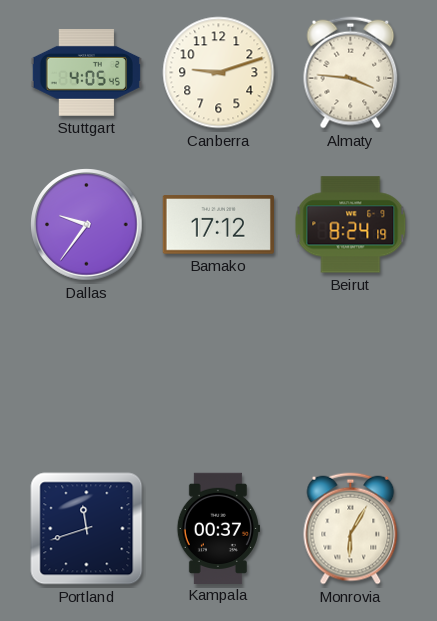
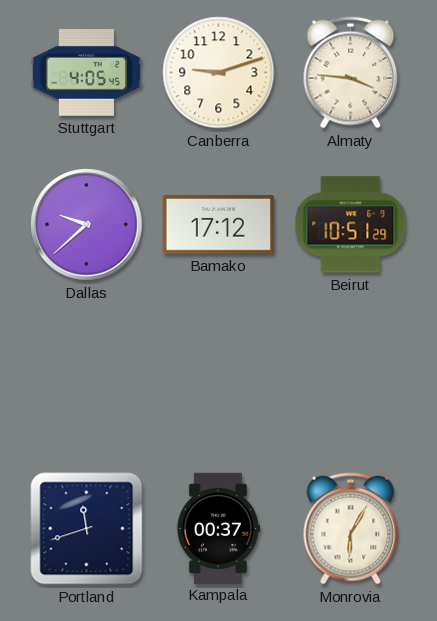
Dallas: 9:36 -> 9:38 (87, 225)
Beirut: 8:24 -> 10:51 (351, 225)
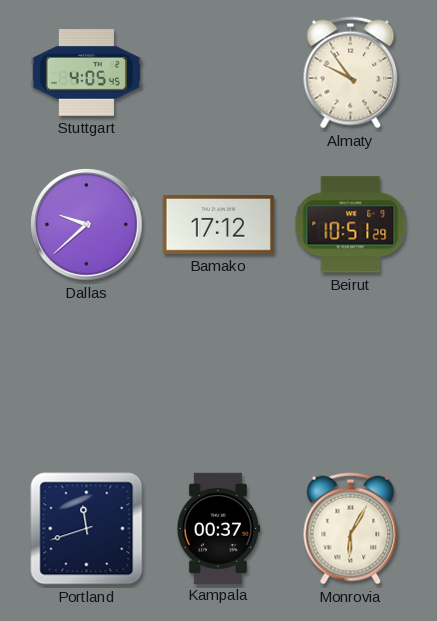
Canberra: 9:12 -> none (219, 73)
Almaty: 3:46 -> 9:54 (351, 73)
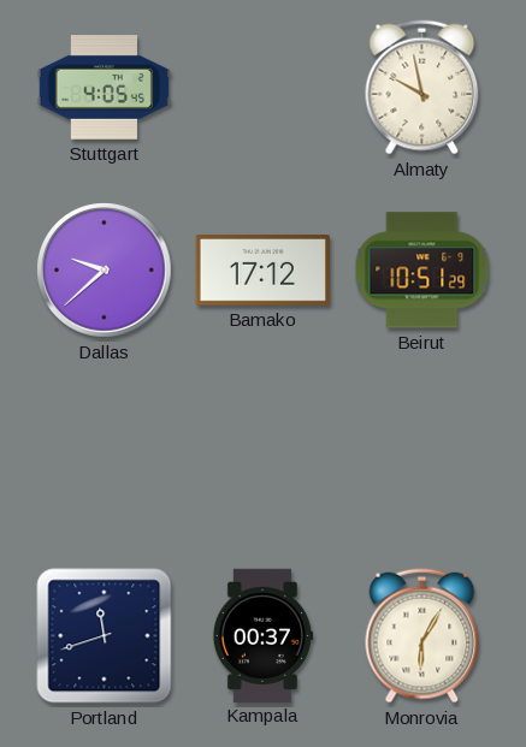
Almaty: 9:54 -> 9:58 (422, 88)
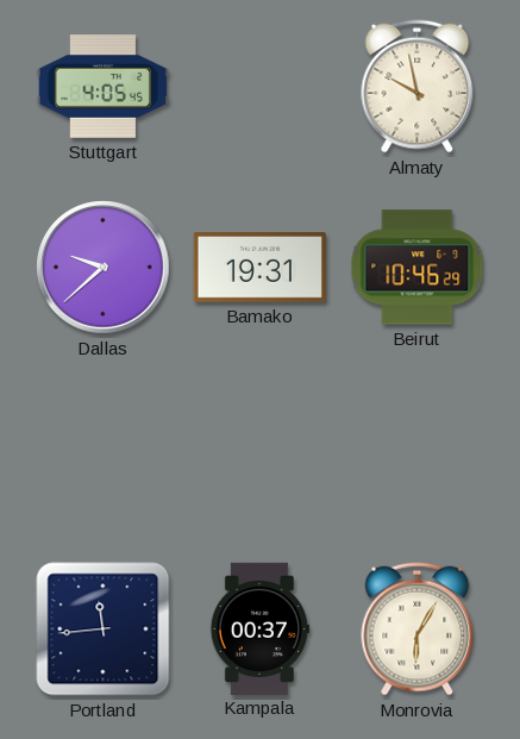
Bamako: 17:12 -> 19:31 (259, 268)
Beirut: 10:51 -> 10:46 (418, 268)
Portland: 11:42 -> 11:44 (104, 630)
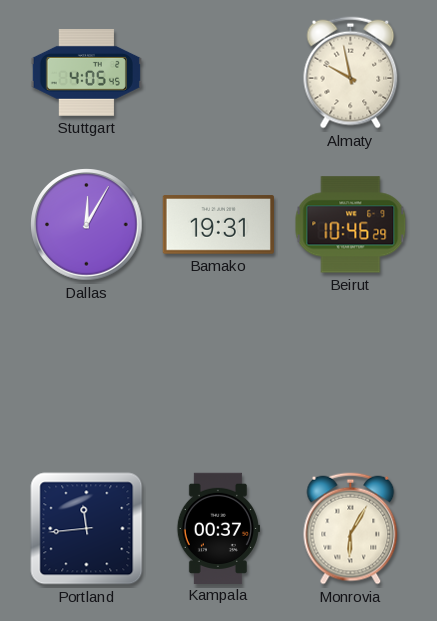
Dallas: 9:38 -> 12:05 (87, 225)
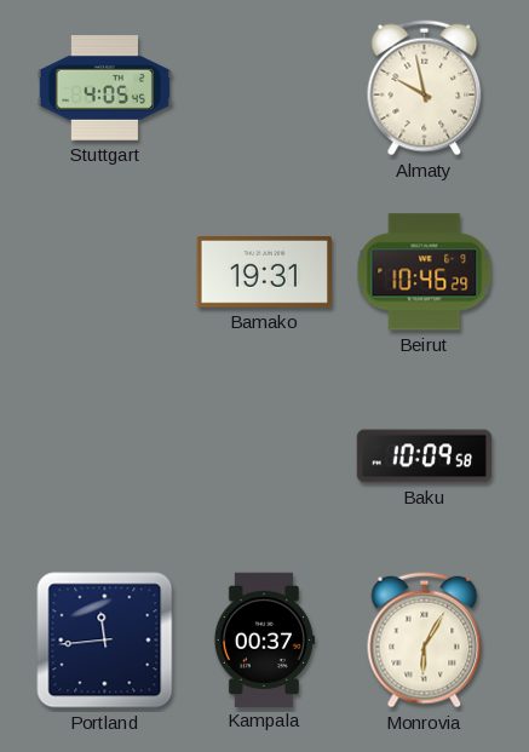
Dallas: 12:05 -> none (87, 225)
Baku: none -> 10:09 (424, 457)
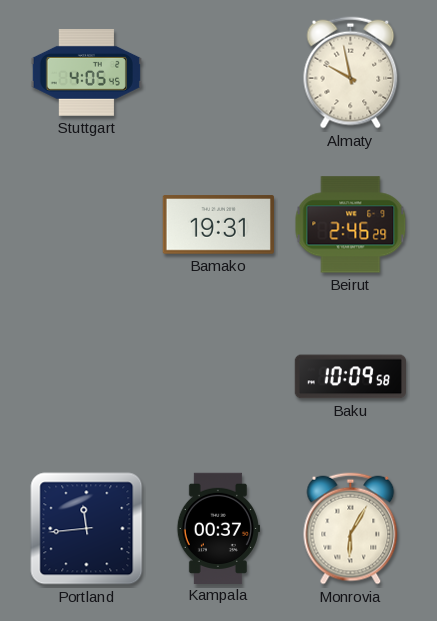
Beirut: 10:46 -> 2:46 (351, 225)
